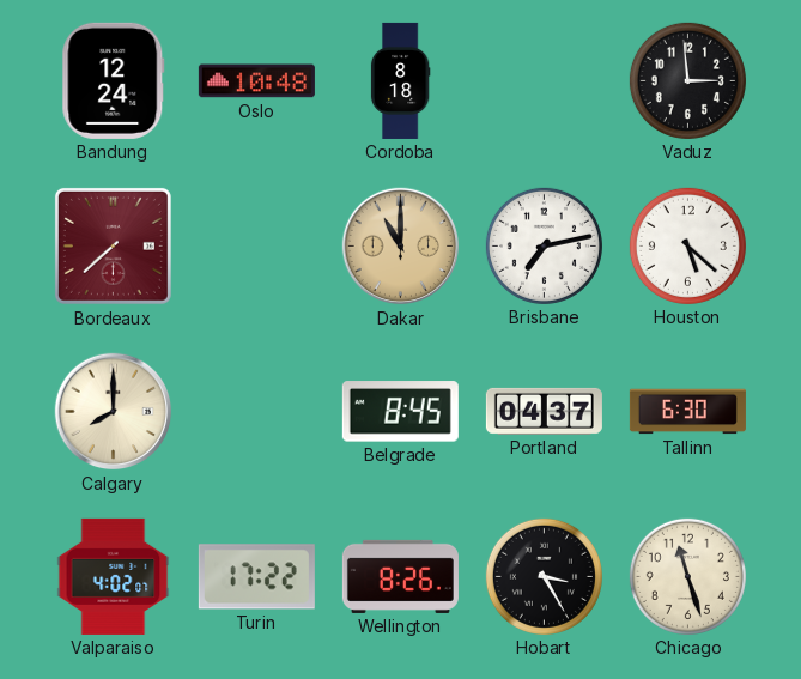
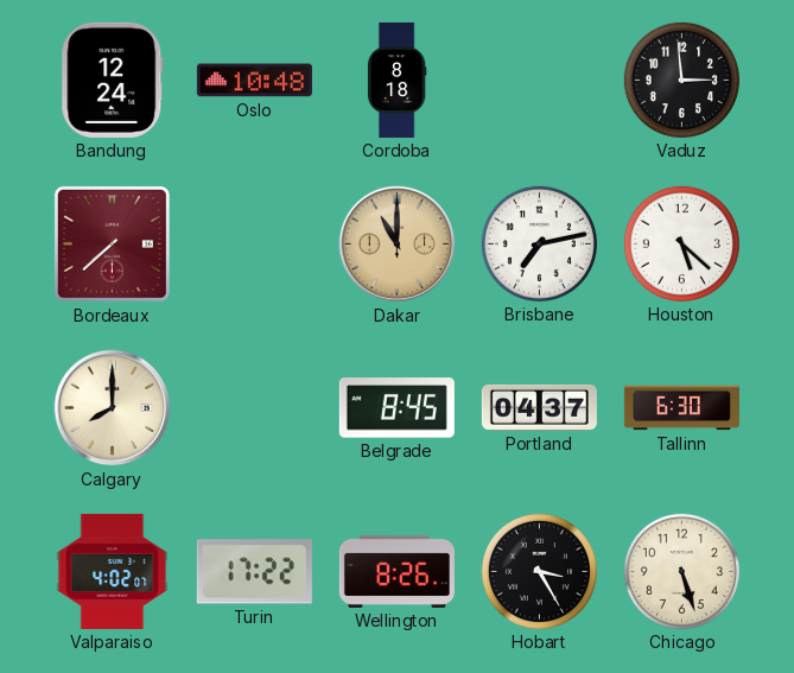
Chicago: 11:27 -> 5:27 (681, 571)
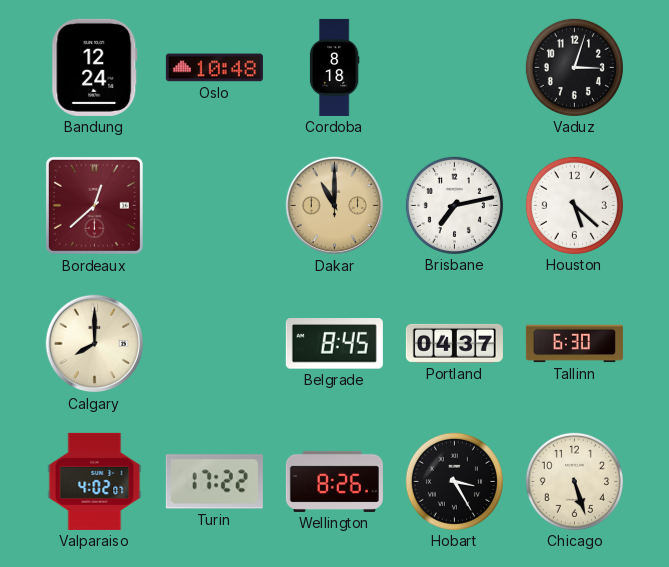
Vaduz: 2:59 -> 3:03 (574, 67)
Bordeaux: 7:38 -> 12:38 (94, 205)
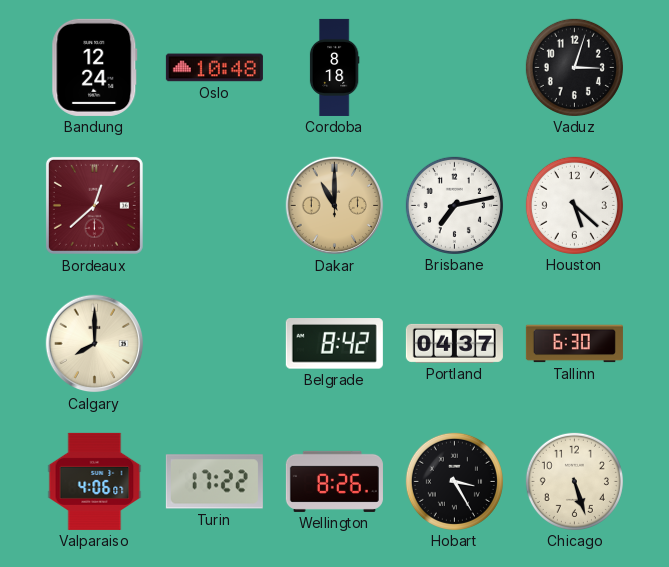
Belgrade: 8:45 -> 8:42 (334, 344)
Valparaiso: 4:02 -> 4:06 (95, 481)
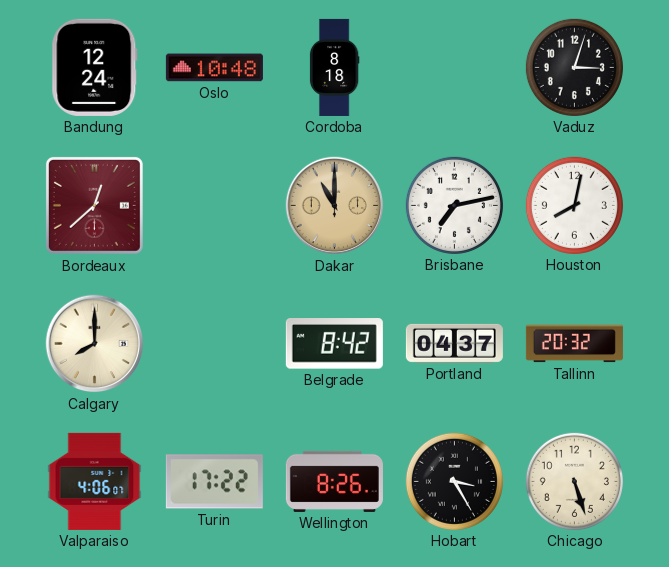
Houston: 5:22 -> 8:02 (574, 205)
Tallinn: 6:30 -> 20:32 (574, 344)
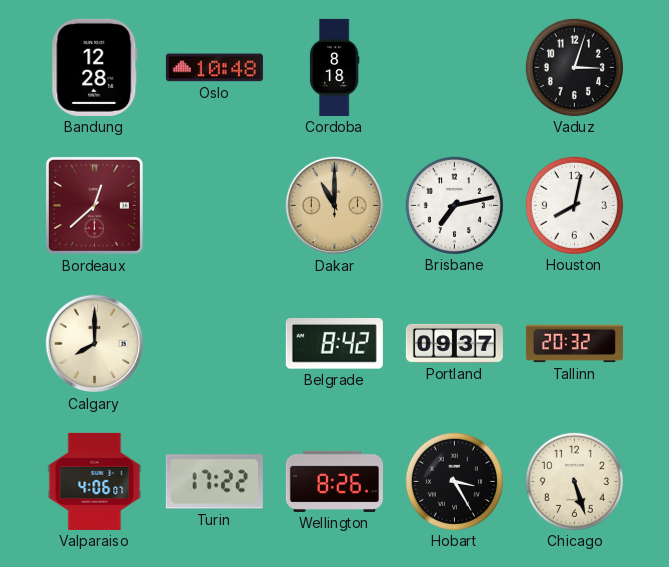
Bandung: 12:24 -> 12:28 (95, 67)
Portland: 04:37 -> 09:37 (454, 343)
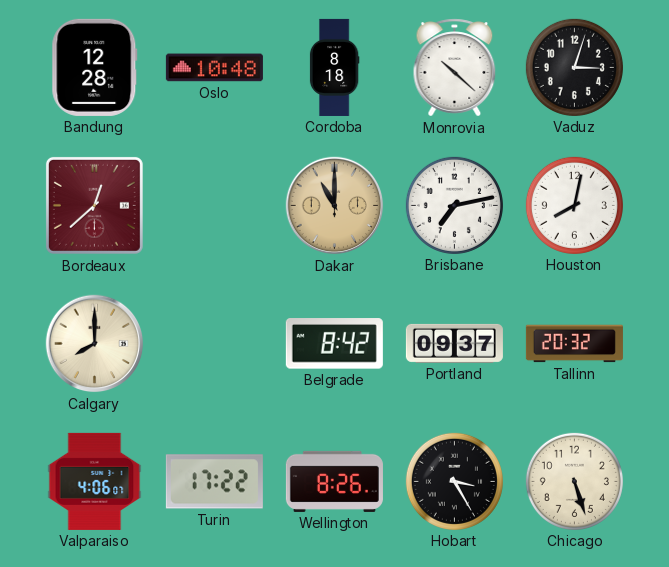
Monrovia: none -> 10:22 (455, 68)
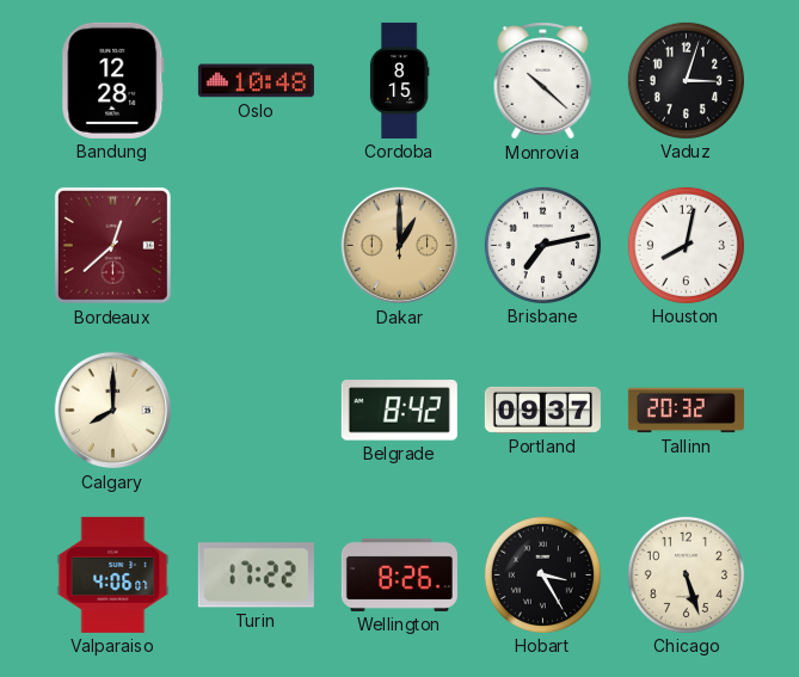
Cordoba: 8:18 -> 8:15 (399, 80)
Dakar: 11:00 -> 1:00 (400, 246)
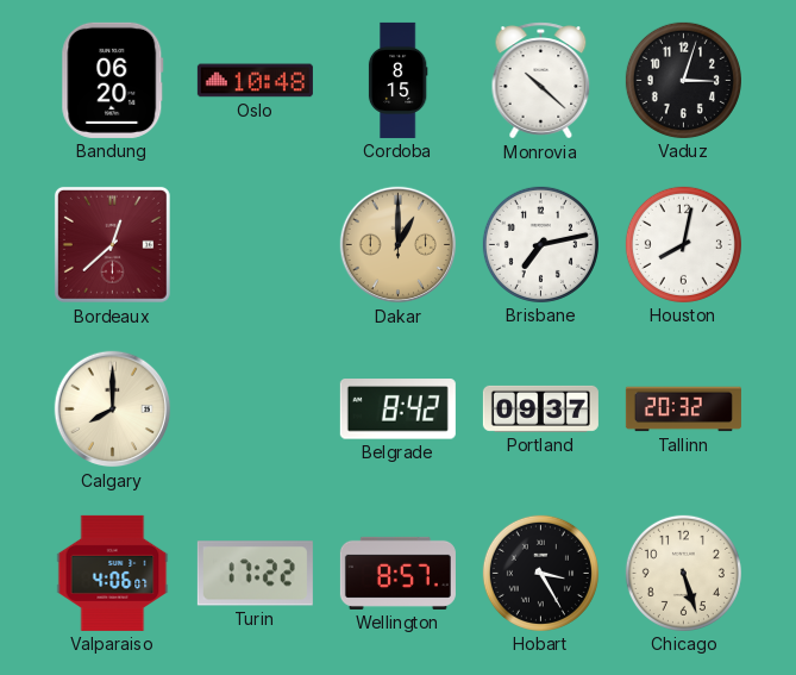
Bandung: 12:28 -> 06:20 (113, 80)
Wellington: 8:26 -> 8:57 (397, 573)
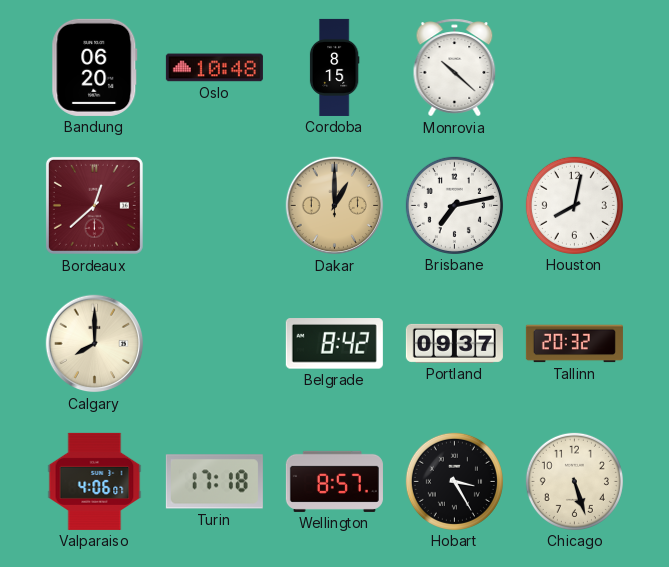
Vaduz: 3:03 -> none (683, 80)
Turin: 17:22 -> 17:18 (214, 482)
